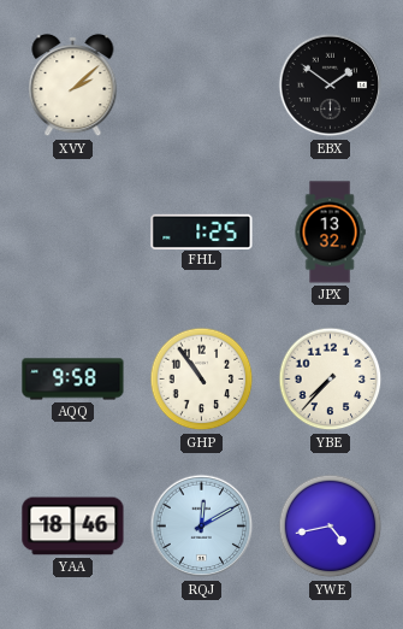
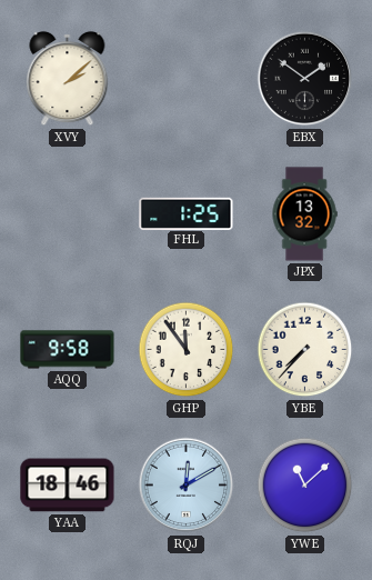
GHP: 10:54 -> 11:54 (187, 350)
YWE: 4:43 -> 11:08 (305, 486)
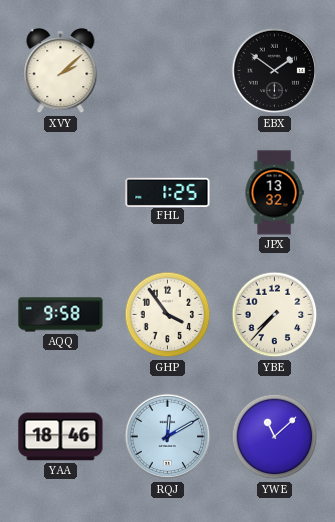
GHP: 11:54 -> 3:54 (168, 315)
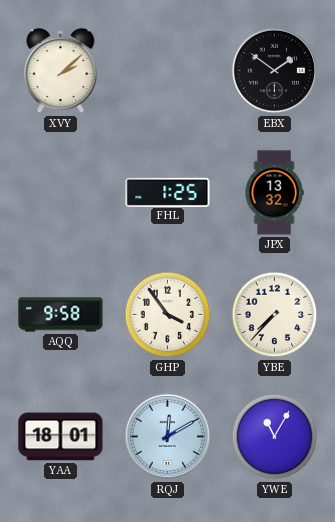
YAA: 18:46 -> 18:01 (61, 437)
YWE: 11:08 -> 11:05 (275, 437)
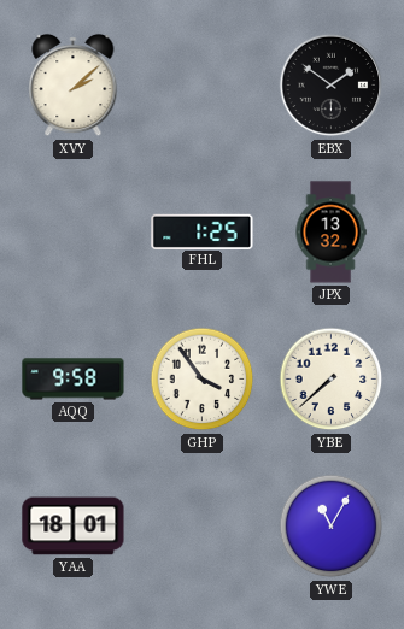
YBE: 7:37 -> 7:38 (332, 380)
RQJ: 12:10 -> none (168, 437)
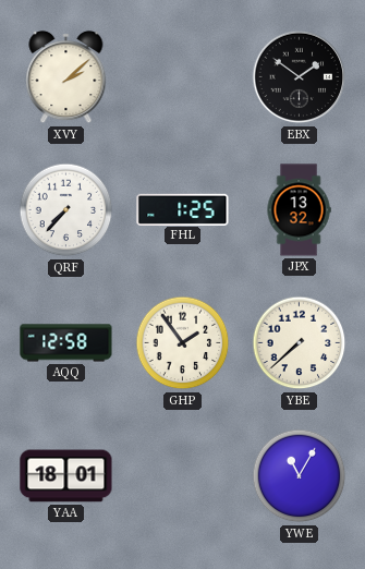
QRF: none -> 7:37 (66, 210)
AQQ: 9:58 -> 12:58 (66, 343)
GHP: 3:54 -> 1:54 (183, 343)
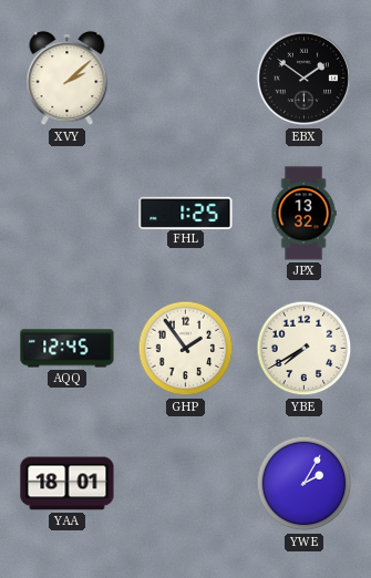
QRF: 7:37 -> none (66, 210)
AQQ: 12:58 -> 12:45 (68, 349)
YBE: 7:38 -> 7:40 (305, 349)
YWE: 11:05 -> 2:05 (305, 484)
